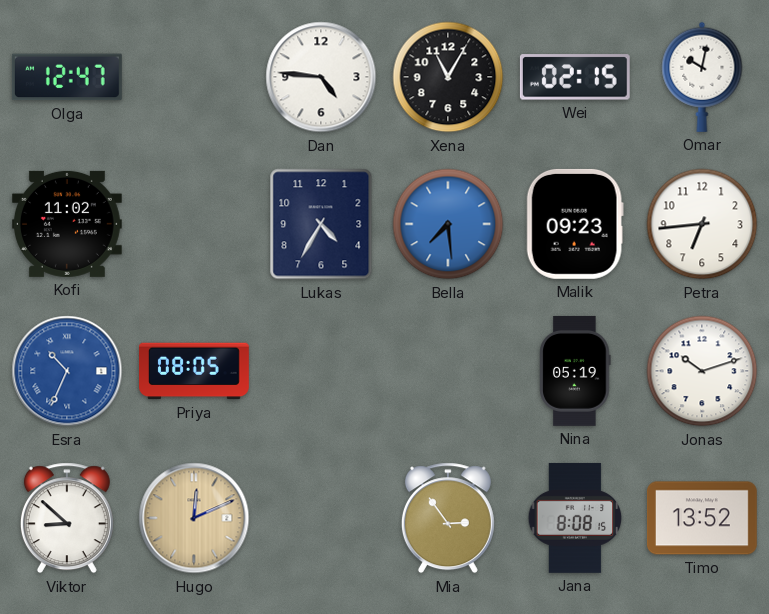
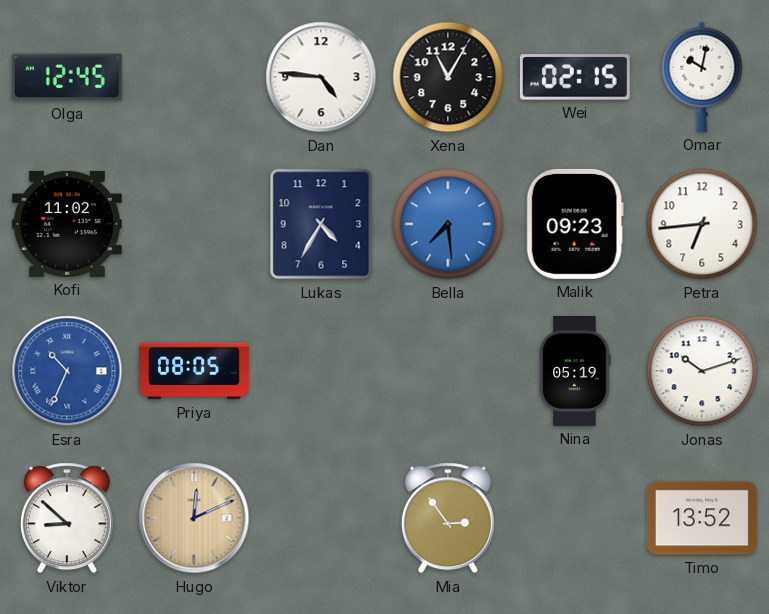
Olga: 12:47 -> 12:45 (67, 77)
Jana: 8:08 -> none (575, 518)
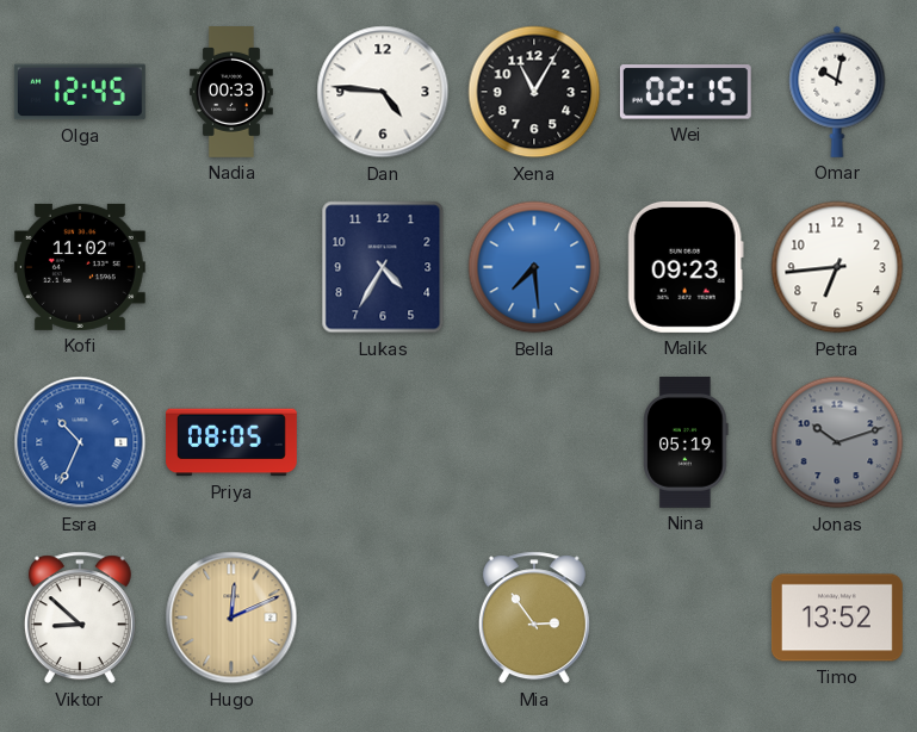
Nadia: none -> 00:33 (231, 93)
Jonas dial: white -> grey (837, 442)
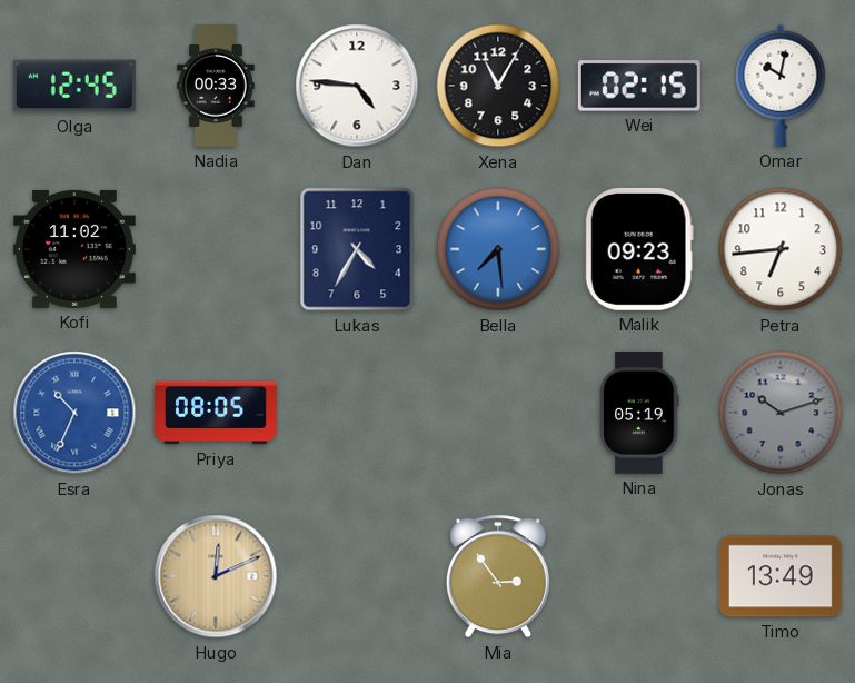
Viktor: 8:52 -> none (80, 618)
Timo: 13:52 -> 13:49 (781, 576)
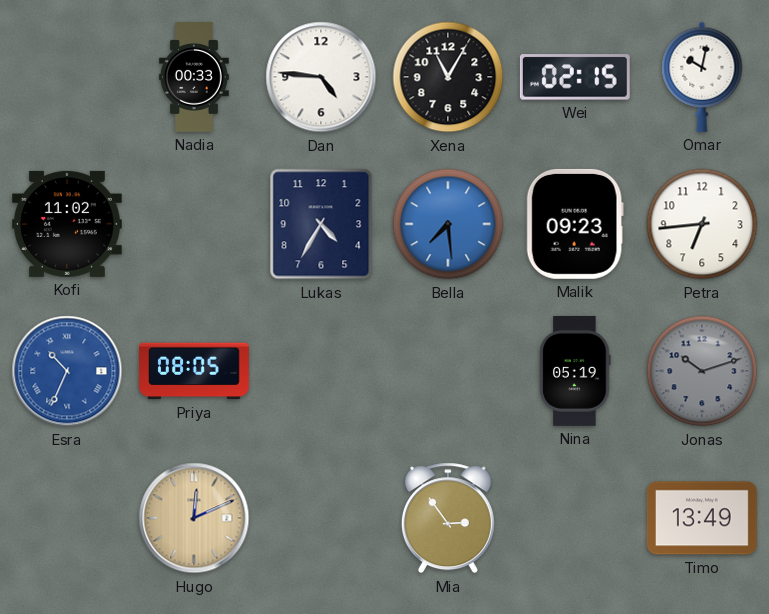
Olga: 12:45 -> none (74, 86)
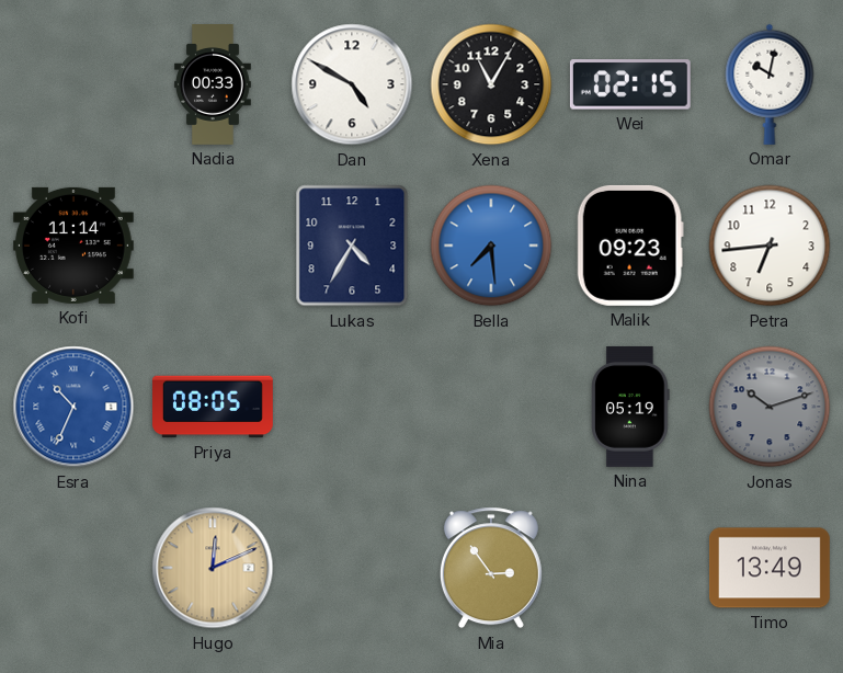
Dan: 4:46 -> 4:50 (352, 84)
Kofi: 11:02 -> 11:14 (73, 246)
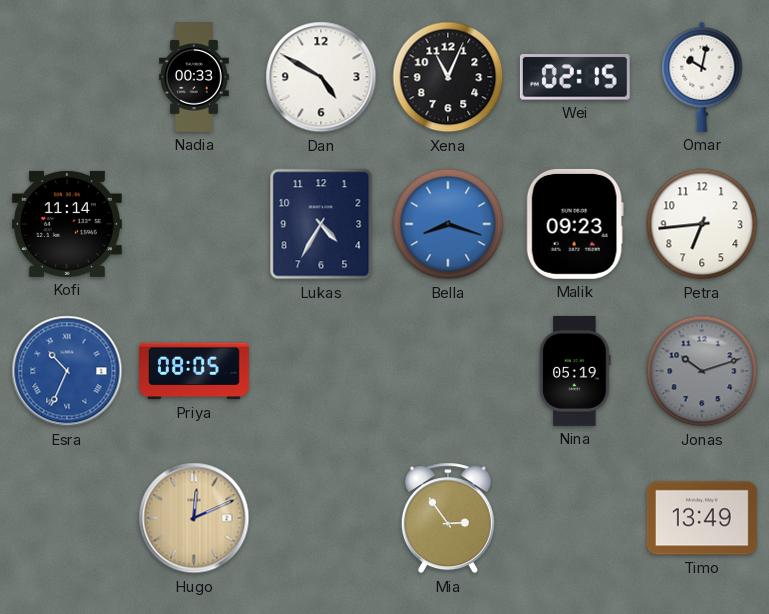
Xena: 11:05 -> 11:04 (448, 77)
Bella: 7:29 -> 8:18 (448, 224)
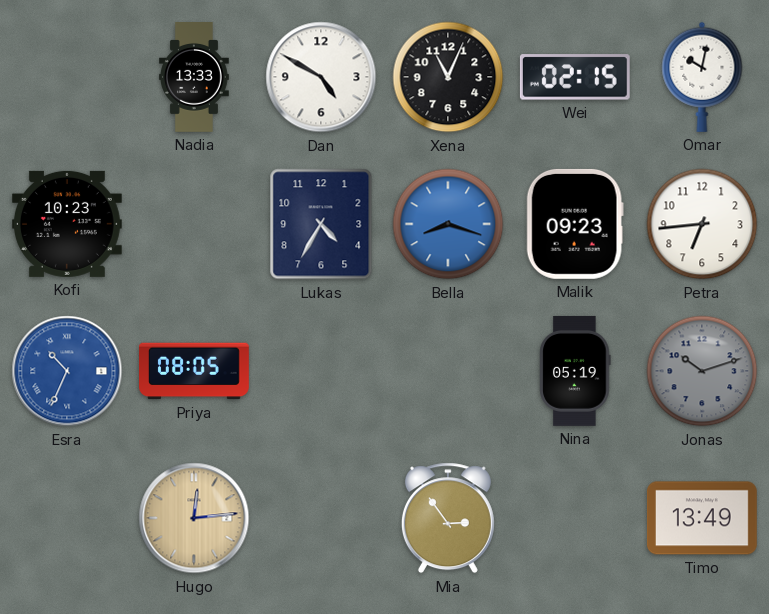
Nadia: 00:33 -> 13:33 (194, 78)
Kofi: 11:14 -> 10:23 (67, 224)
Hugo: 12:11 -> 12:14 (194, 518)
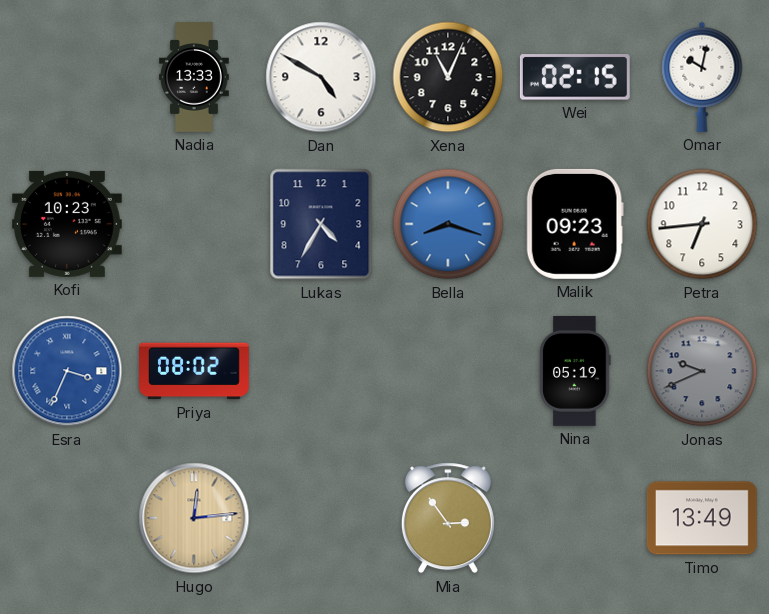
Esra: 10:34 -> 3:34 (67, 371)
Priya: 08:05 -> 08:02 (195, 371)
Jonas: 10:12 -> 9:41 (702, 371)
